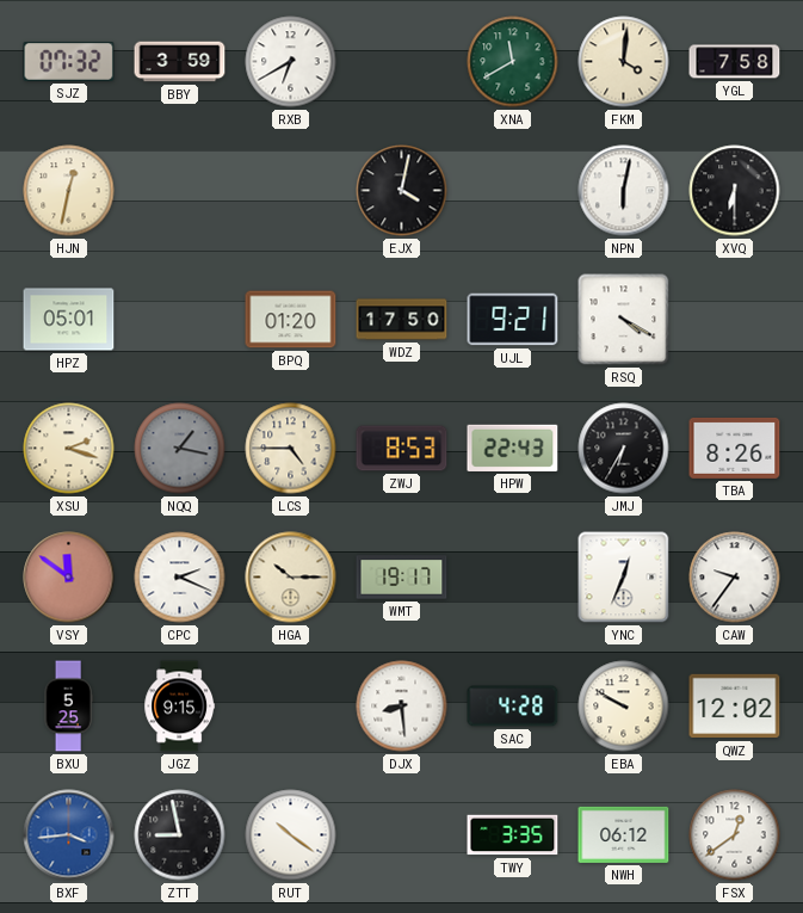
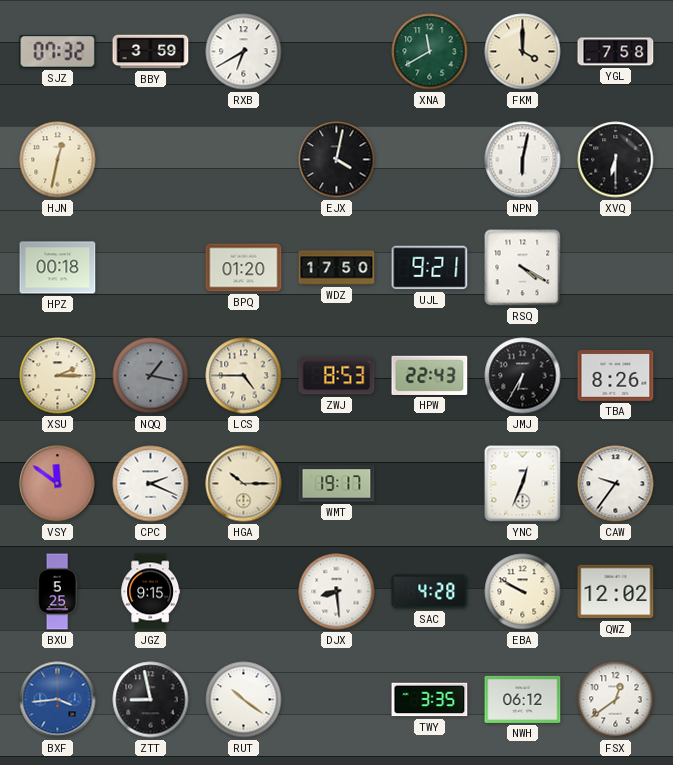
FKM: 4:01 -> 4:00 (523, 52)
HPZ: 05:01 -> 00:18 (58, 268)
XSU: 2:18 -> 2:15 (58, 376)
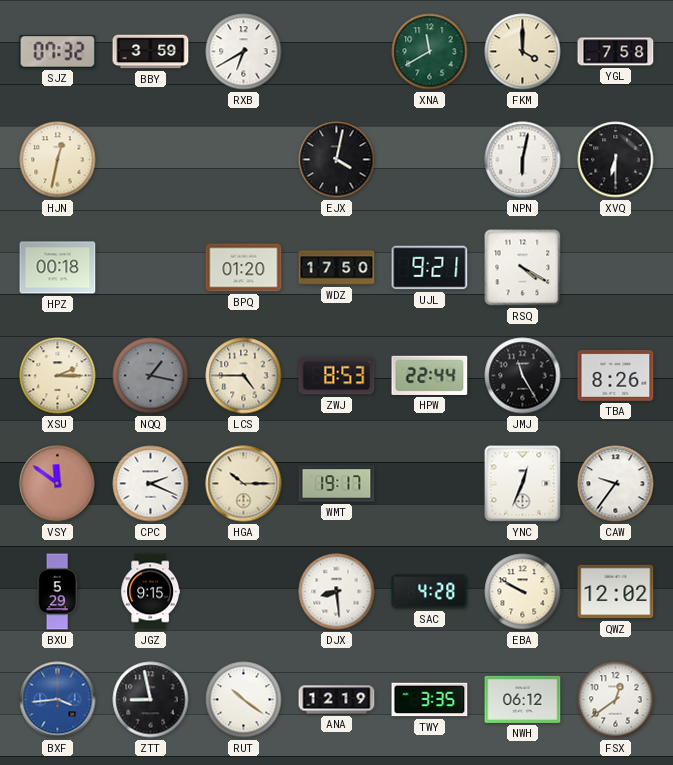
HPW: 22:43 -> 22:44 (430, 375)
JMJ: 6:35 -> 11:25 (523, 376)
BXU: 5:25 -> 5:29 (57, 592)
ANA: none -> 12:19 (337, 700)
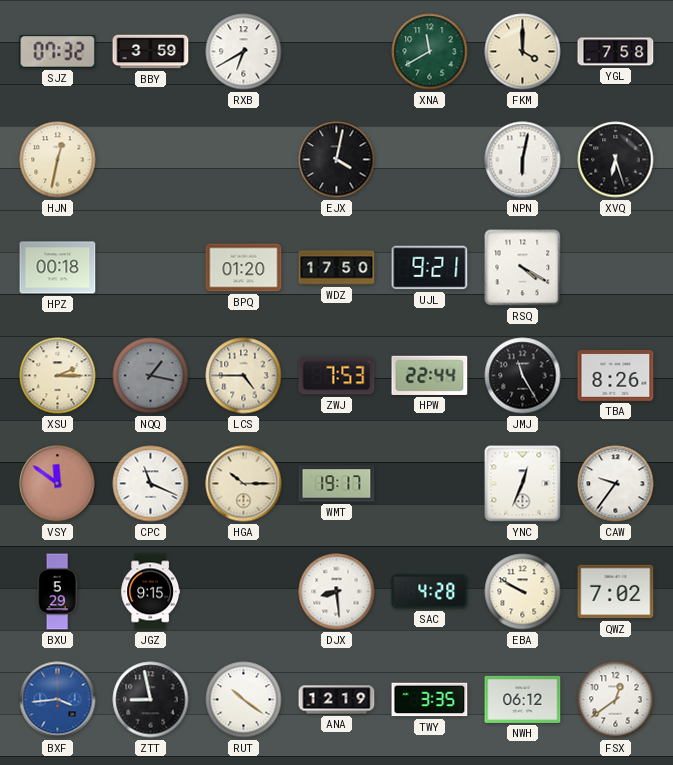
XVQ: 6:30 -> 6:27 (616, 160)
ZWJ: 8:53 -> 7:53 (337, 376)
CPC: 2:19 -> 11:19 (151, 484)
QWZ: 12:02 -> 7:02 (616, 592)
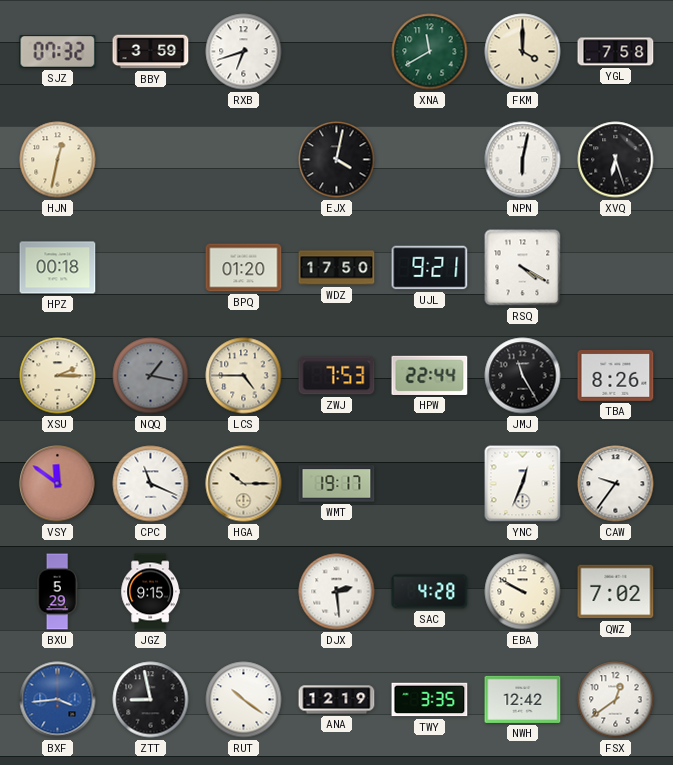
RXB: 6:40 -> 6:42 (244, 52)
DJX: 8:29 -> 2:29 (337, 592)
NWH: 06:12 -> 12:42 (523, 699)
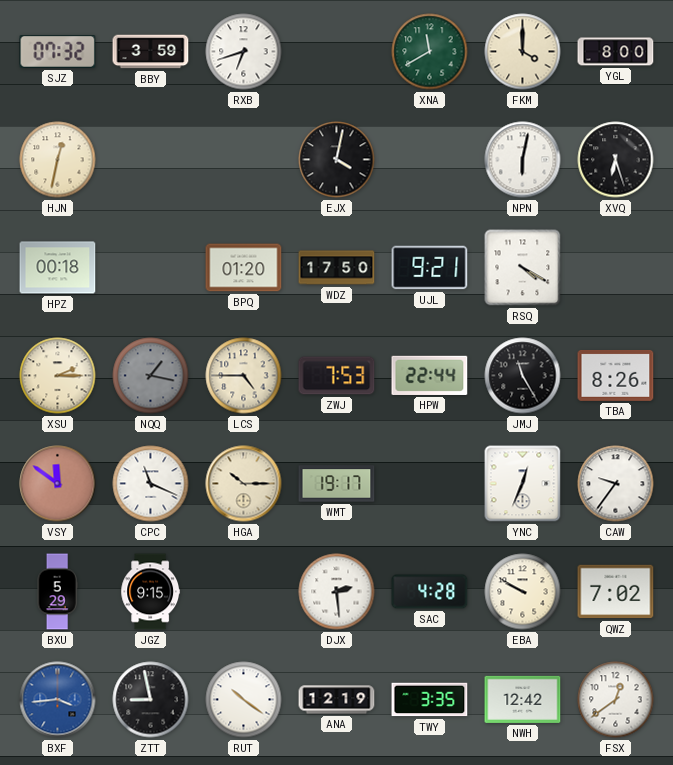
YGL: 7:58 -> 8:00 (616, 52)
